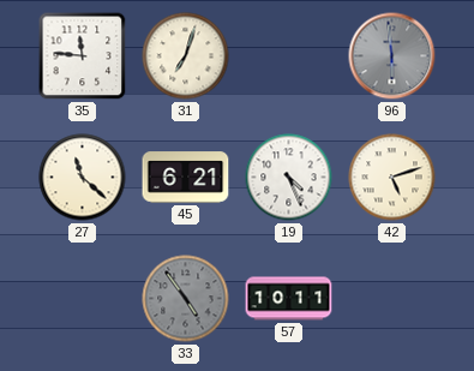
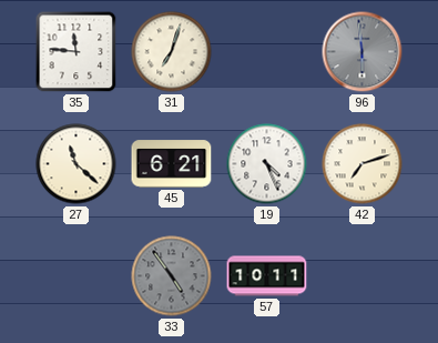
42: 5:12 -> 7:12 (363, 164)
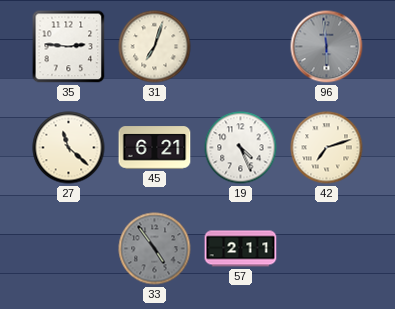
35: 11:46 -> 2:46 (69, 47)
57: 10:11 -> 2:11 (241, 249)
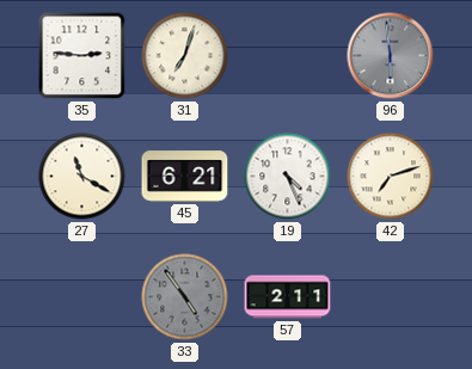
27: 11:22 -> 11:20 (82, 177)
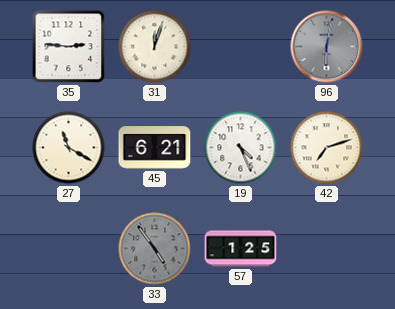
31: 7:03 -> 12:03 (155, 47)
96: 5:59 -> 6:02 (327, 47)
57: 2:11 -> 1:25 (241, 249)
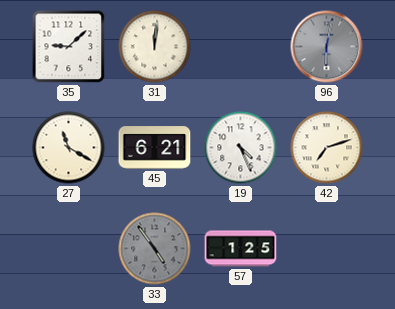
35: 2:46 -> 9:08 (69, 47)
31: 12:03 -> 12:01 (155, 47)
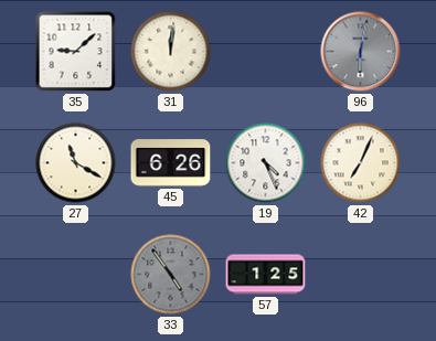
45: 6:21 -> 6:26 (171, 163)
42: 7:12 -> 7:04 (361, 163)
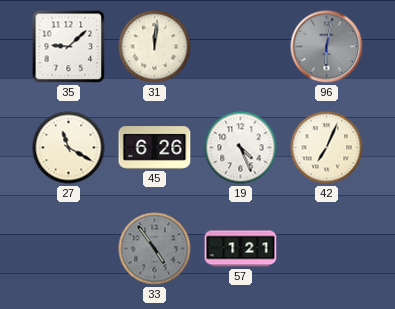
57: 1:25 -> 1:21 (241, 249)
